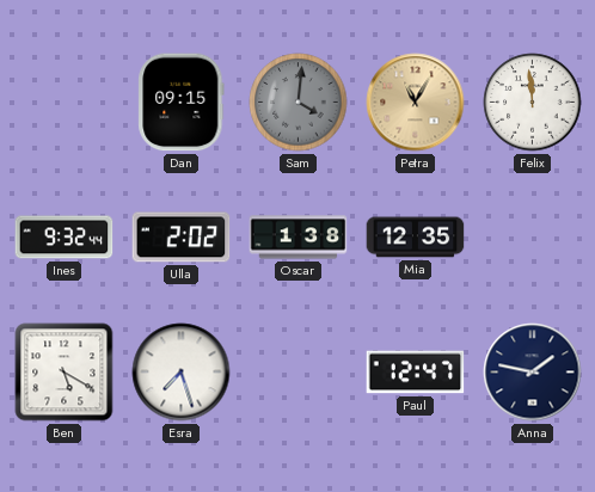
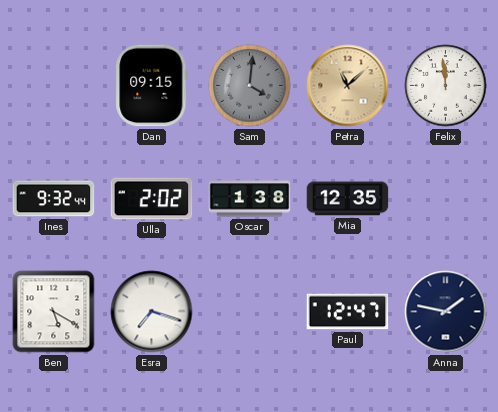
Petra: 11:05 -> 11:08 (348, 86)
Esra: 7:27 -> 7:18 (152, 312)
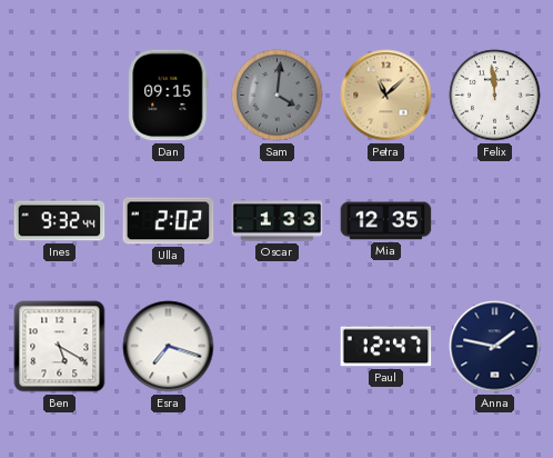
Oscar: 1:38 -> 1:33 (278, 221)
